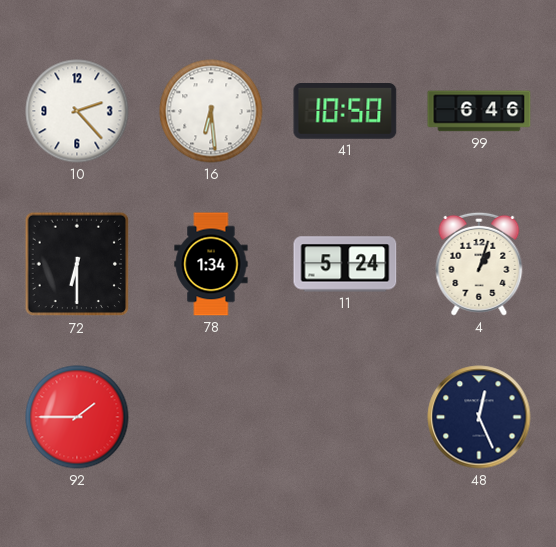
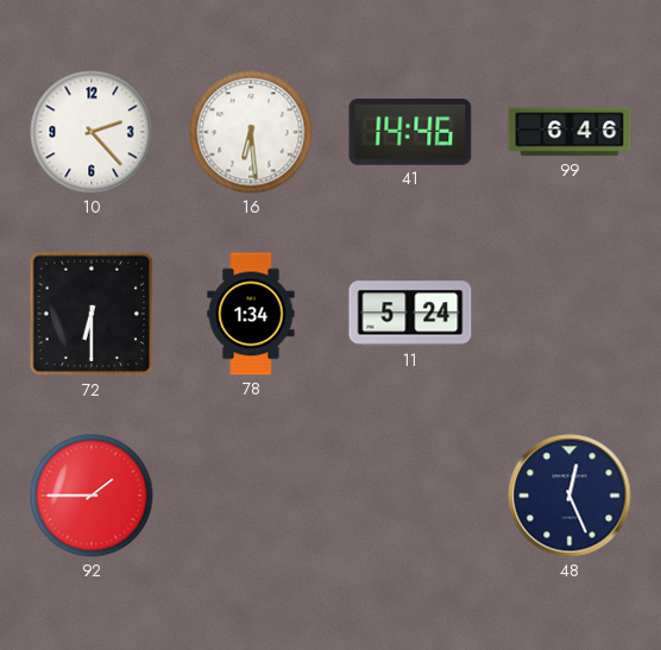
41: 10:50 -> 14:46 (410, 133)
4: 1:03 -> none (479, 264)
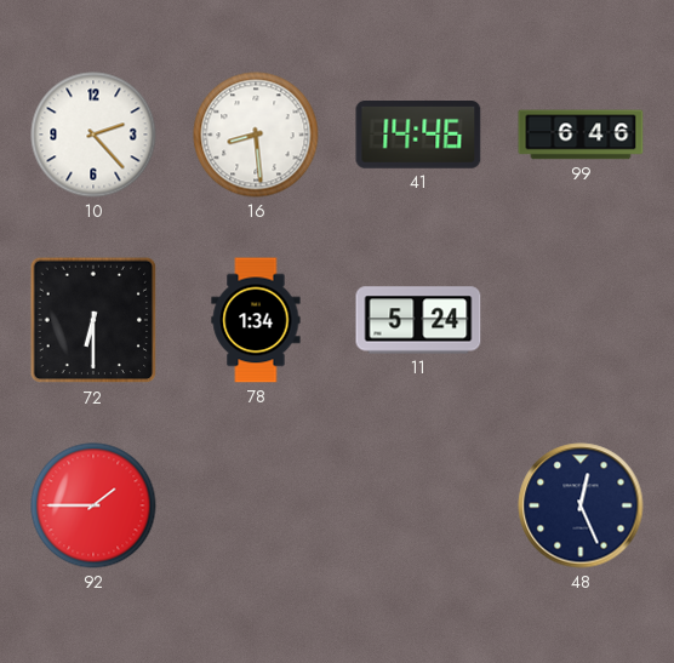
16: 6:29 -> 8:29 (256, 135)
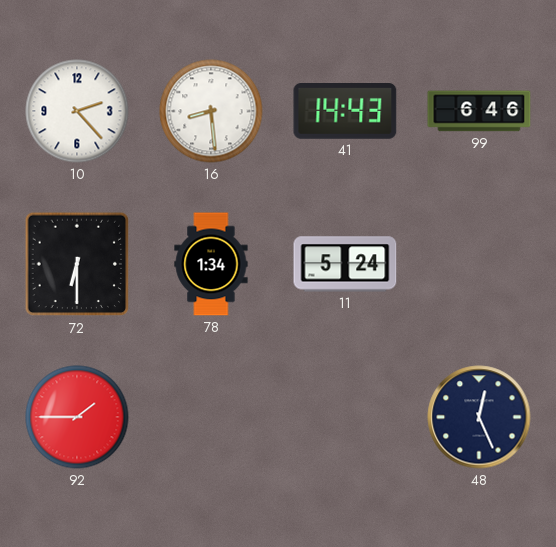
41: 14:46 -> 14:43 (345, 112)
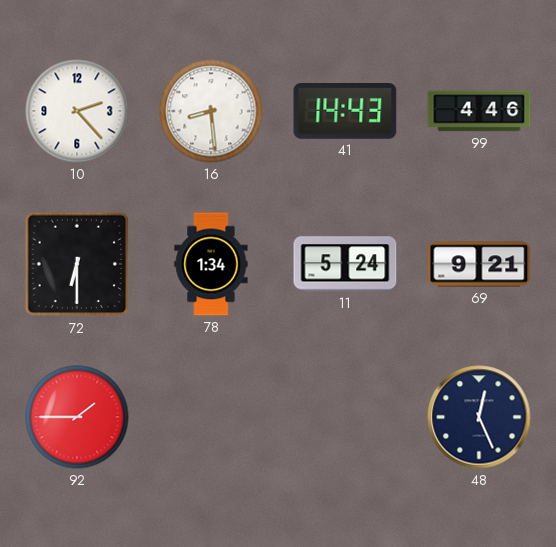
99: 6:46 -> 4:46 (479, 111)
69: none -> 9:21 (479, 264)
